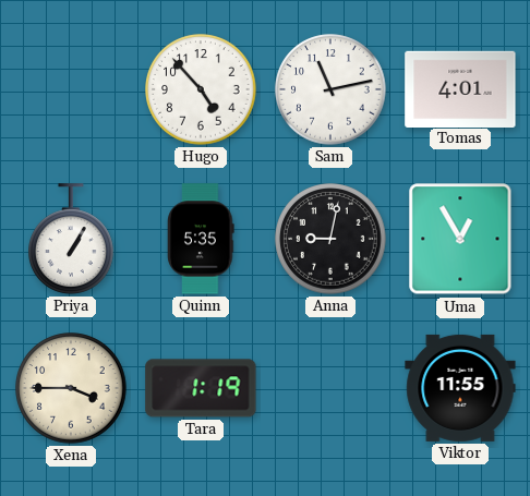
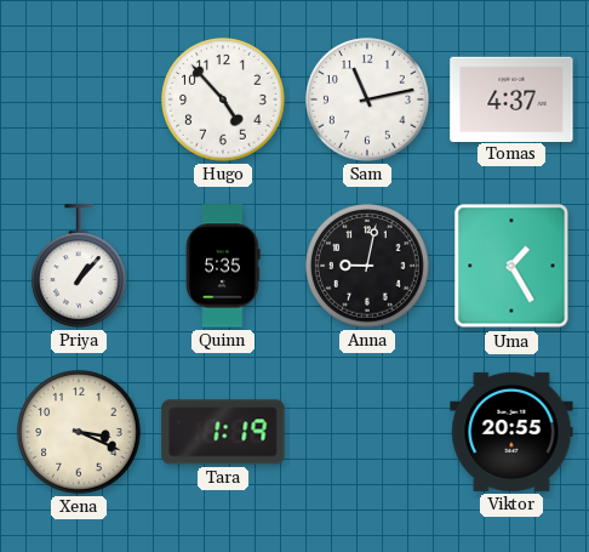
Tomas: 4:01 -> 4:37 (511, 98)
Priya: 1:05 -> 1:07 (80, 266)
Uma: 12:55 -> 1:25 (511, 266)
Xena: 3:45 -> 3:19 (79, 432)
Viktor: 11:55 -> 20:55 (511, 432)
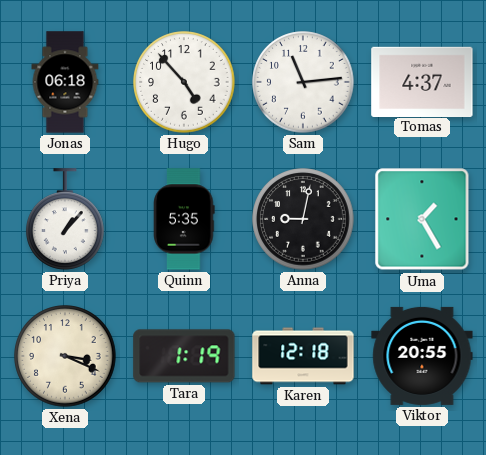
Jonas: none -> 06:18 (65, 82)
Sam: 11:13 -> 11:14 (303, 82)
Karen: none -> 12:18 (303, 356)
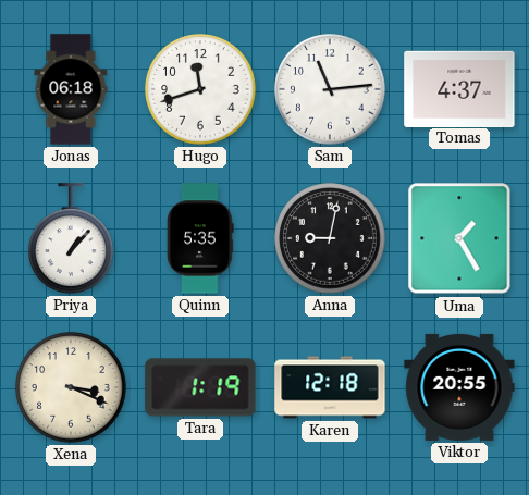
Hugo: 4:53 -> 11:42 (200, 89)
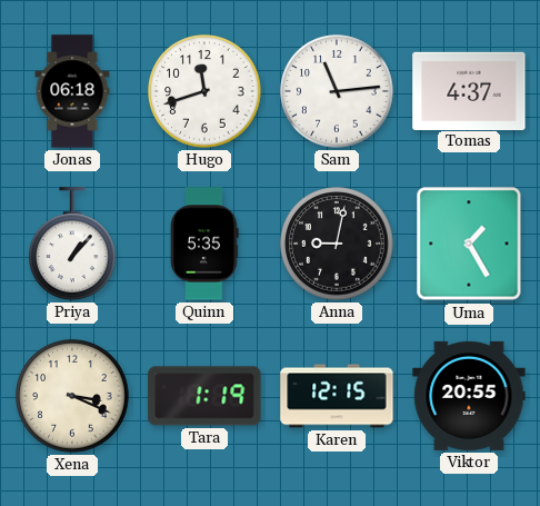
Karen: 12:18 -> 12:15 (337, 396)
